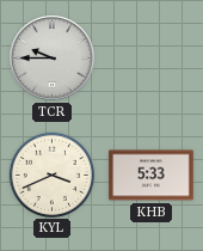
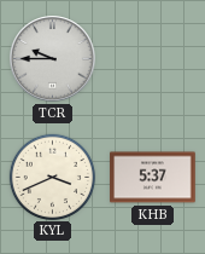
KHB: 5:33 -> 5:37 (153, 178)
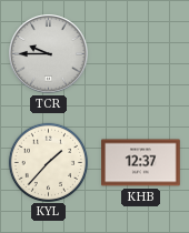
KYL: 3:41 -> 1:37 (48, 162)
KHB: 5:37 -> 12:37 (141, 163)
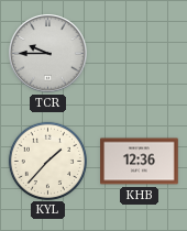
KHB: 12:37 -> 12:36 (140, 162)
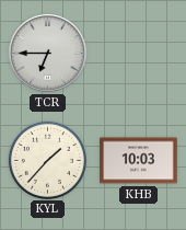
TCR: 9:45 -> 6:45 (48, 54)
KHB: 12:36 -> 10:03 (139, 161)
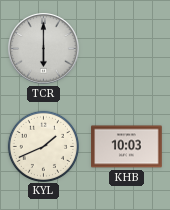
TCR: 6:45 -> 6:00 (44, 49)
KYL: 1:37 -> 1:41 (43, 146)
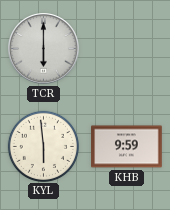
KYL: 1:41 -> 5:59 (43, 146)
KHB: 10:03 -> 9:59 (127, 147)
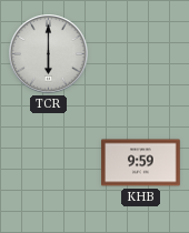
KYL: 5:59 -> none (43, 146)
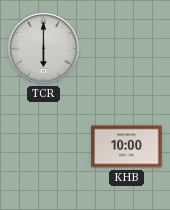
KHB: 9:59 -> 10:00 (127, 147)
